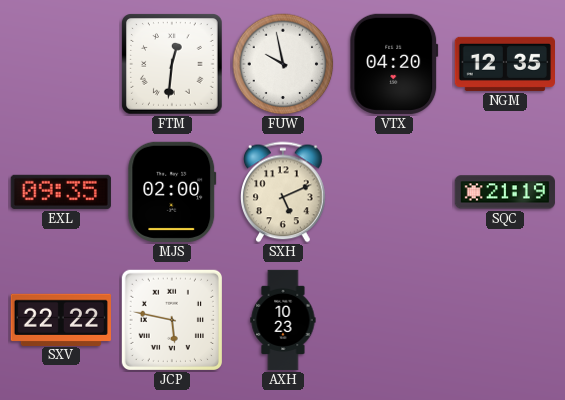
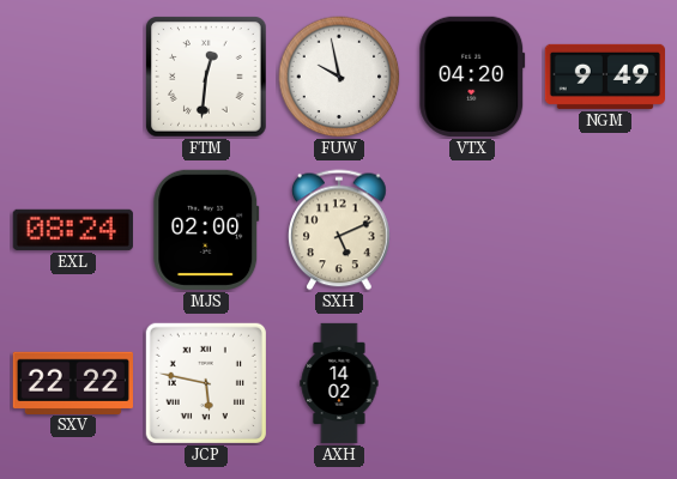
NGM: 12:35 -> 9:49 (604, 77)
EXL: 09:35 -> 08:24 (73, 230)
SQC: 21:19 -> none (504, 192)
AXH: 10:23 -> 14:02 (339, 383)
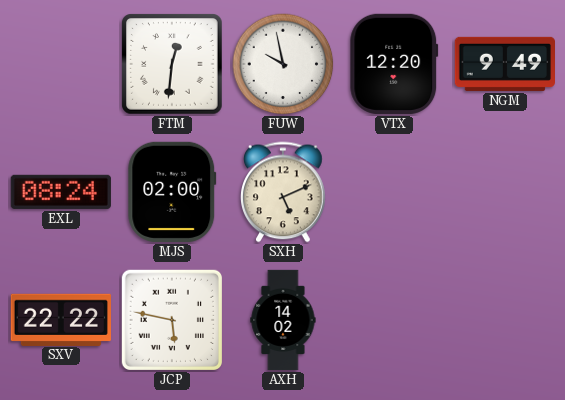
VTX: 04:20 -> 12:20 (394, 64)
